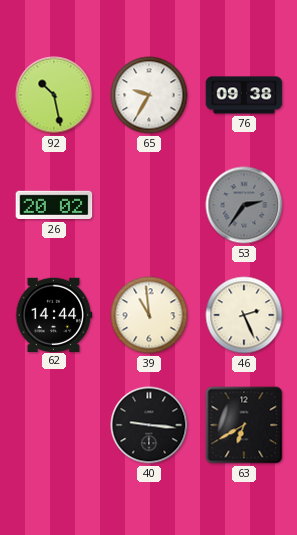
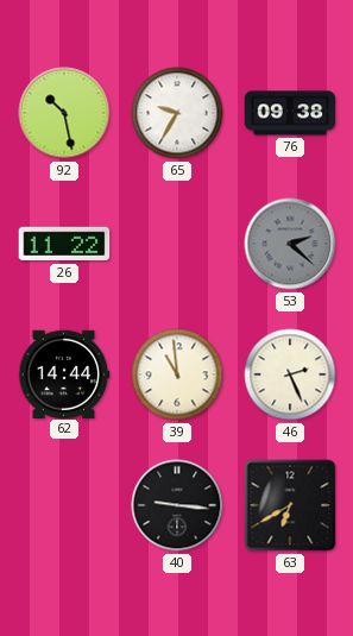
26: 20:02 -> 11:22 (64, 244)
53: 2:36 -> 2:22 (290, 244)
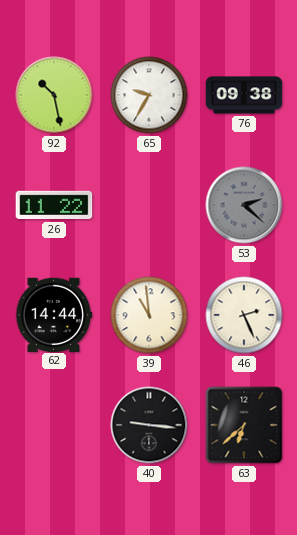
63: 6:40 -> 6:38 (244, 425)
